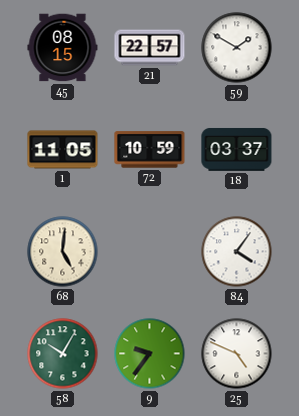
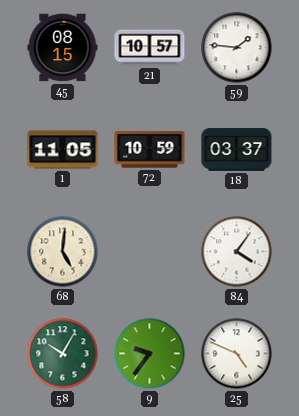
21: 22:57 -> 10:57 (150, 48)
59: 1:50 -> 1:46 (237, 48)
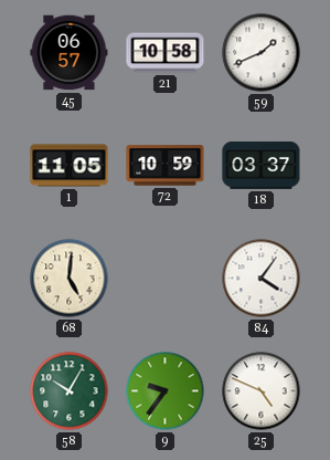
45: 08:15 -> 06:57 (70, 53)
21: 10:57 -> 10:58 (166, 53)
59: 1:46 -> 1:41 (262, 53)
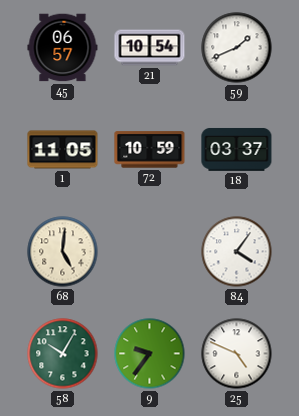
21: 10:58 -> 10:54 (150, 48)
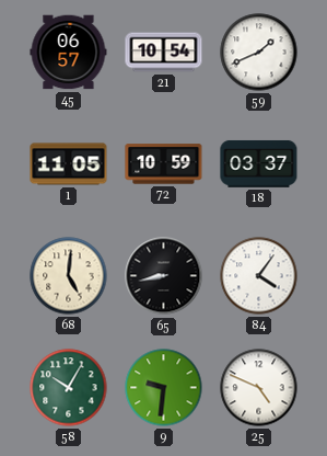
65: none -> 8:43 (164, 276)
9: 9:36 -> 9:31 (164, 388)
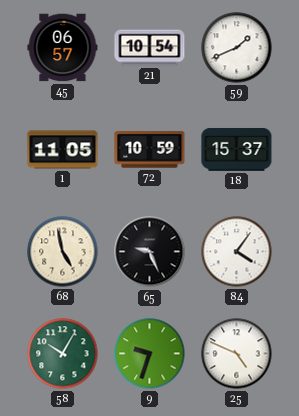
18: 03:37 -> 15:37 (237, 149)
68: 5:01 -> 4:58 (63, 252)
65: 8:43 -> 9:26 (150, 252)
9: 9:31 -> 9:33 (150, 354)
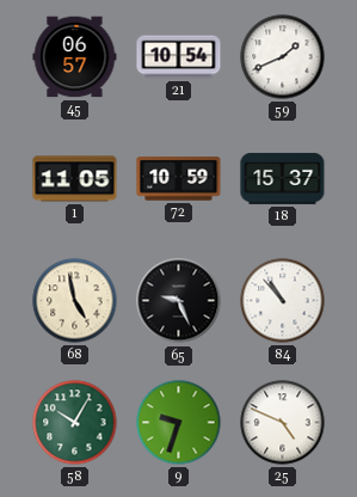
84: 4:06 -> 10:53 (283, 301)
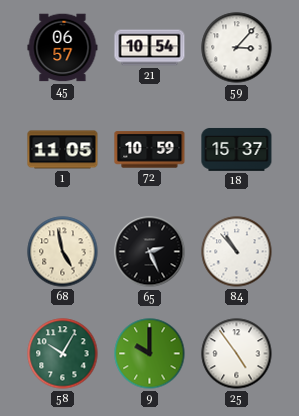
59: 1:41 -> 3:07 (237, 48)
65: 9:26 -> 2:26 (150, 252)
9: 9:33 -> 10:00 (150, 354)
25: 4:49 -> 4:54 (237, 354)
